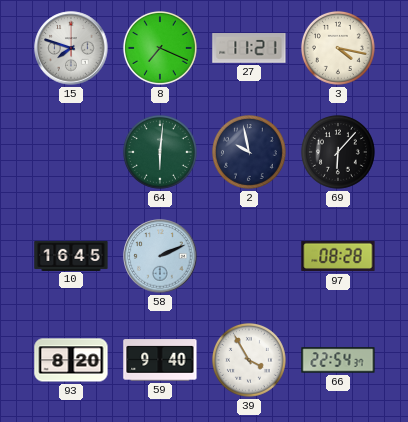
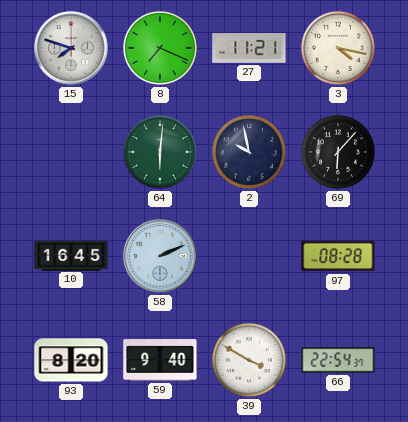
39: 3:55 -> 3:50 (249, 360)
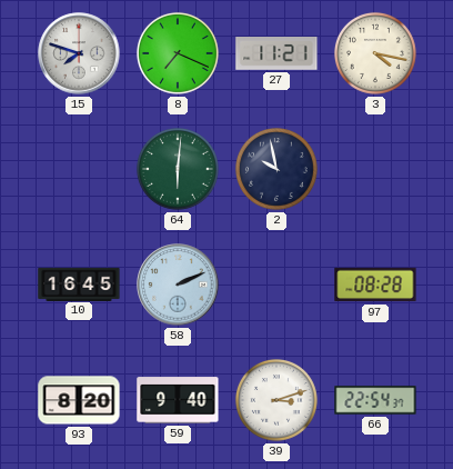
69: 6:07 -> none (338, 152)
39: 3:50 -> 3:12 (276, 400)
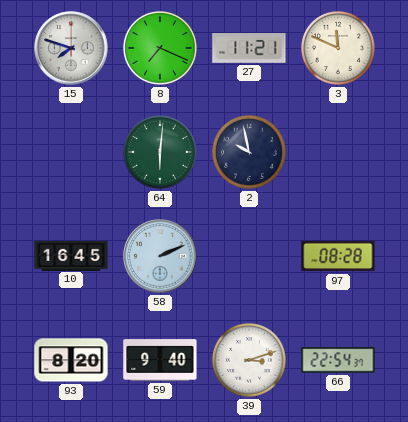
3: 4:17 -> 11:49 (338, 48)
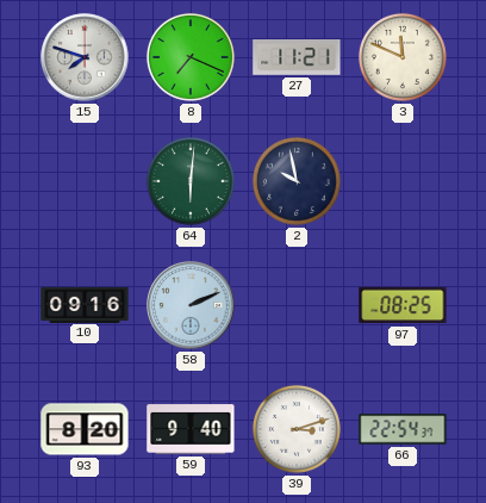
10: 16:45 -> 09:16 (85, 304)
97: 08:28 -> 08:25 (403, 305)
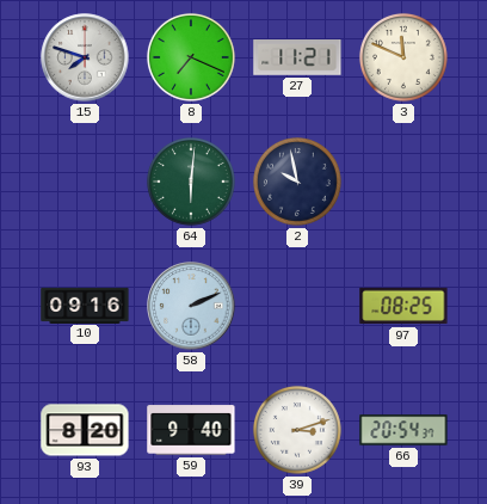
66: 22:54 -> 20:54 (403, 430)
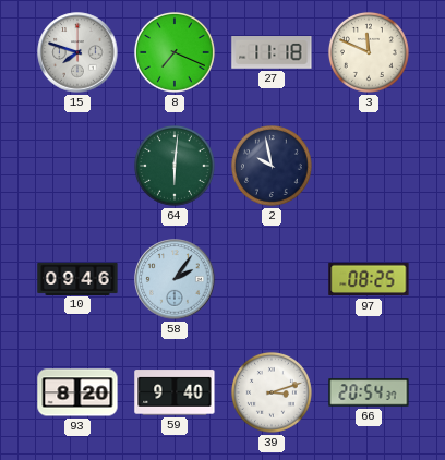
27: 11:21 -> 11:18 (272, 53)
10: 09:16 -> 09:46 (77, 278)
58: 2:11 -> 2:06 (175, 279)
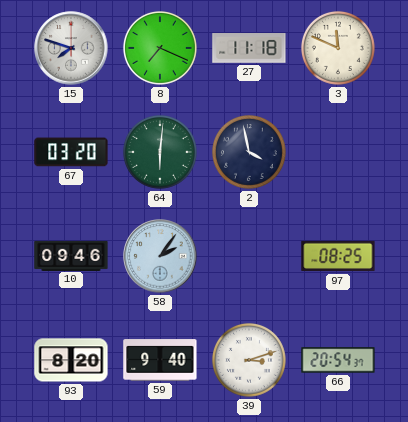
67: none -> 03:20 (71, 152)
2: 9:58 -> 3:58 (249, 152)
